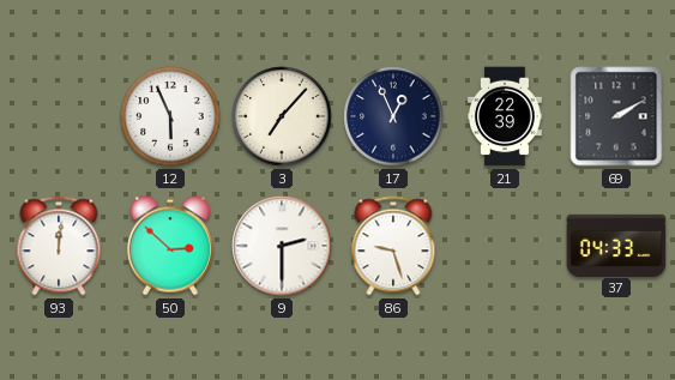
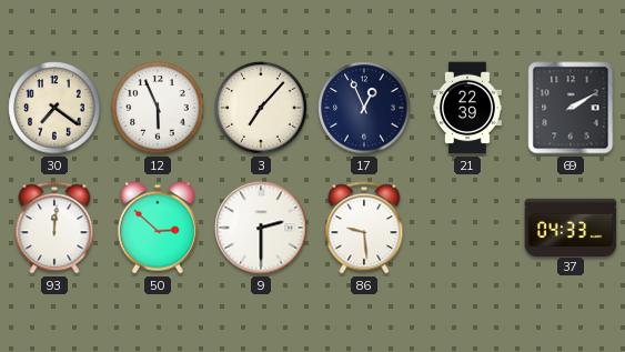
30: none -> 7:21 (54, 108)
86: 9:27 -> 9:29 (364, 228)
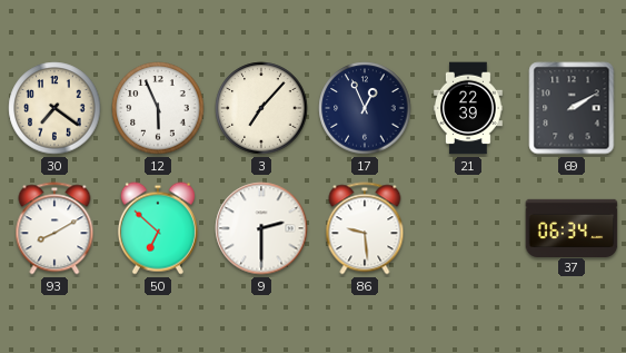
93: 12:01 -> 8:10 (54, 228)
50: 2:52 -> 6:52 (158, 228)
37: 04:33 -> 06:34 (572, 227)
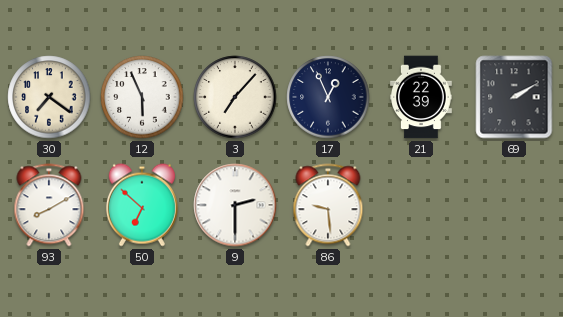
37: 06:34 -> none (572, 227)
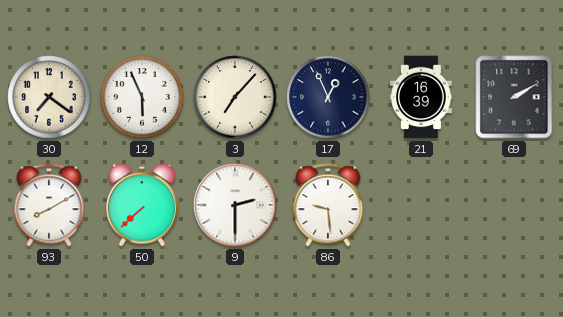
21: 22:39 -> 16:39 (422, 97)
50: 6:52 -> 7:38 (142, 205)
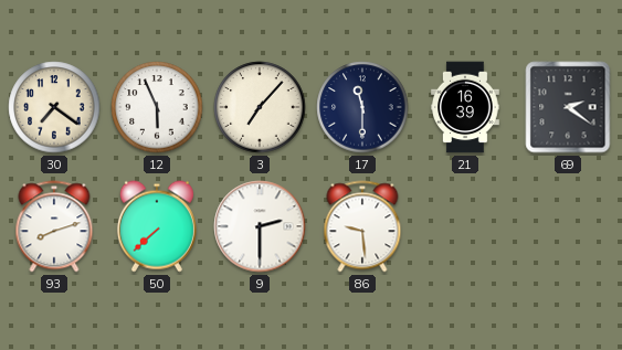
17: 12:56 -> 11:30 (362, 107)
69: 2:10 -> 2:21 (568, 107)
93: 8:10 -> 8:12 (54, 226)
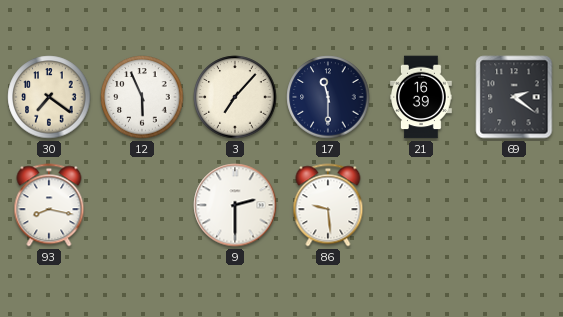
93: 8:12 -> 8:17 (49, 205)
50: 7:38 -> none (157, 226)
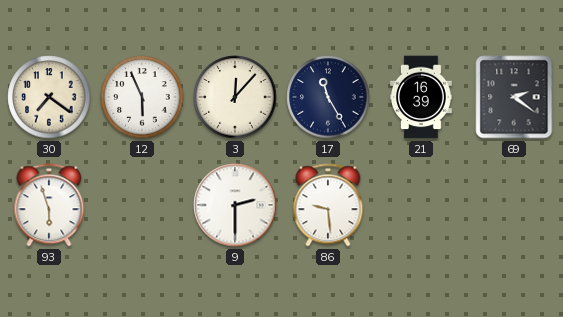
3: 7:07 -> 12:07 (235, 97)
17: 11:30 -> 11:25 (328, 97)
93: 8:17 -> 5:57 (49, 205)
